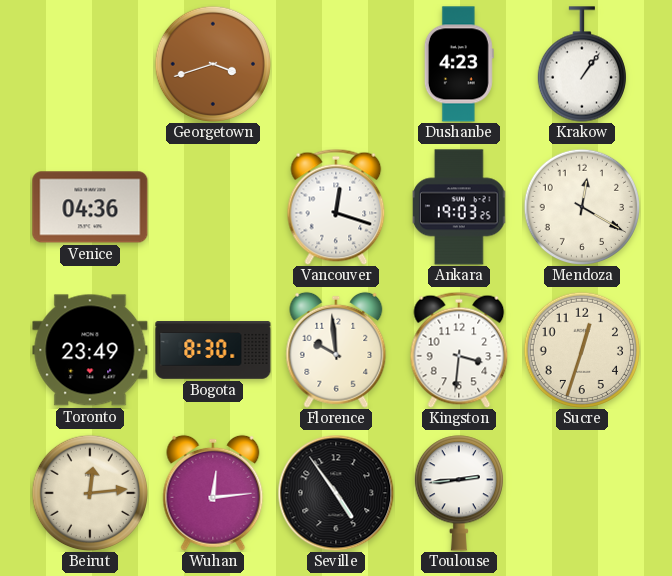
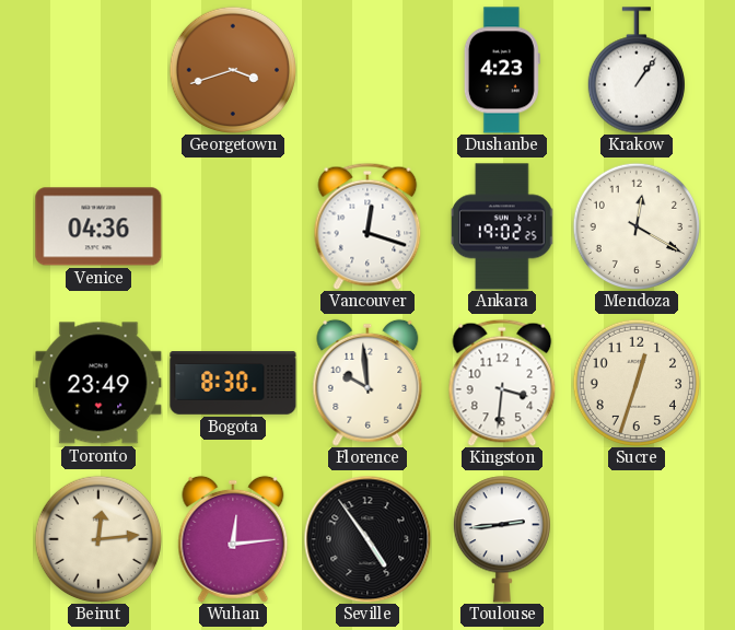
Ankara: 19:03 -> 19:02 (502, 226)
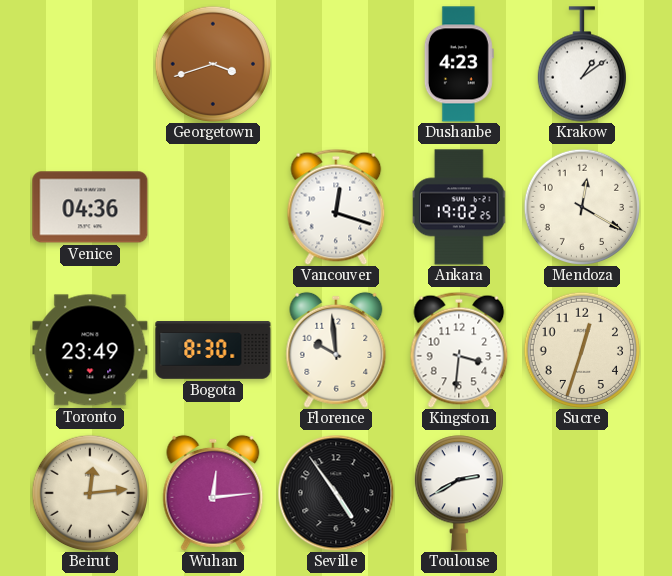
Krakow: 1:06 -> 1:09 (582, 64)
Toulouse: 2:44 -> 2:40 (459, 493)
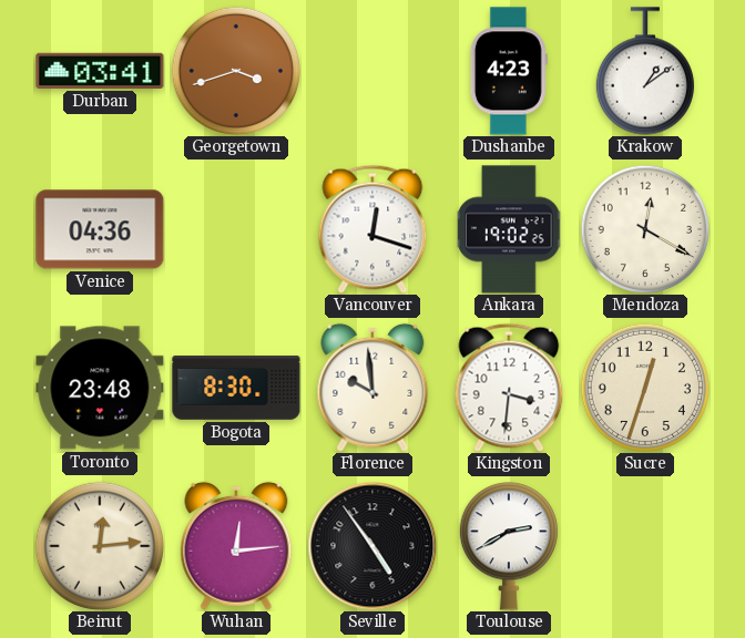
Durban: none -> 03:41 (100, 71)
Toronto: 23:49 -> 23:48 (100, 388)
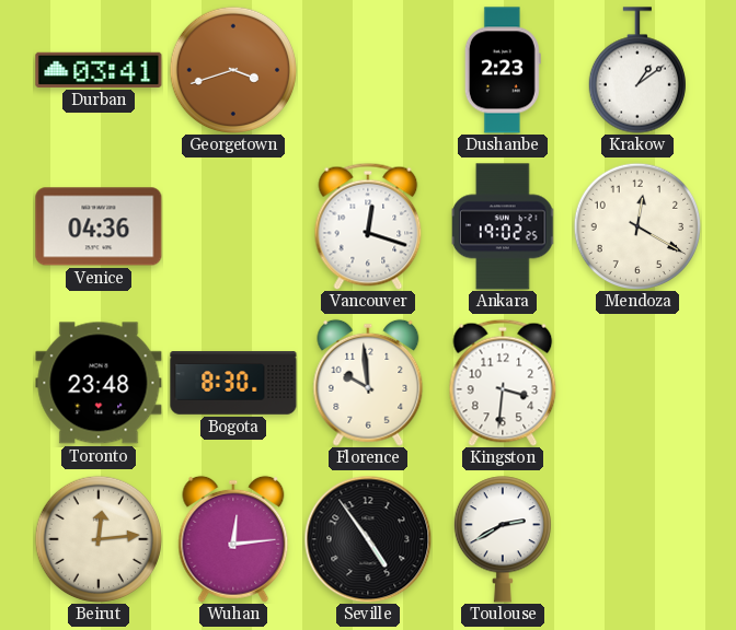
Dushanbe: 4:23 -> 2:23 (503, 70)
Sucre: 12:33 -> none (644, 387)
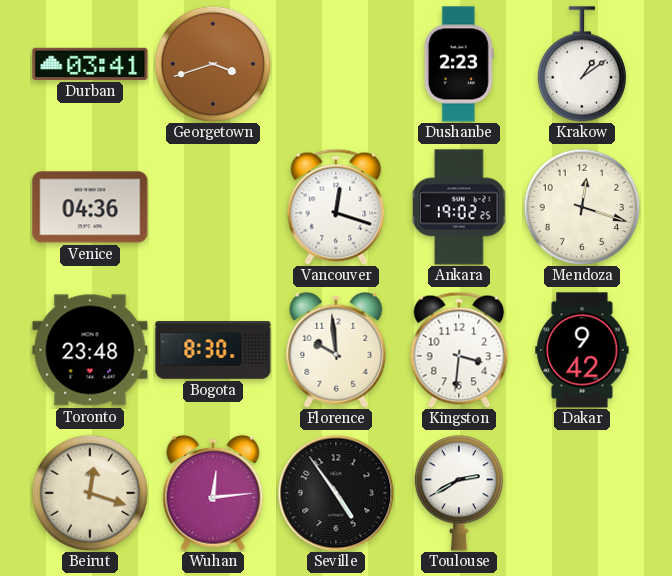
Mendoza: 12:20 -> 12:18 (581, 206)
Dakar: none -> 9:42 (582, 350)
Beirut: 12:14 -> 12:18 (89, 492)
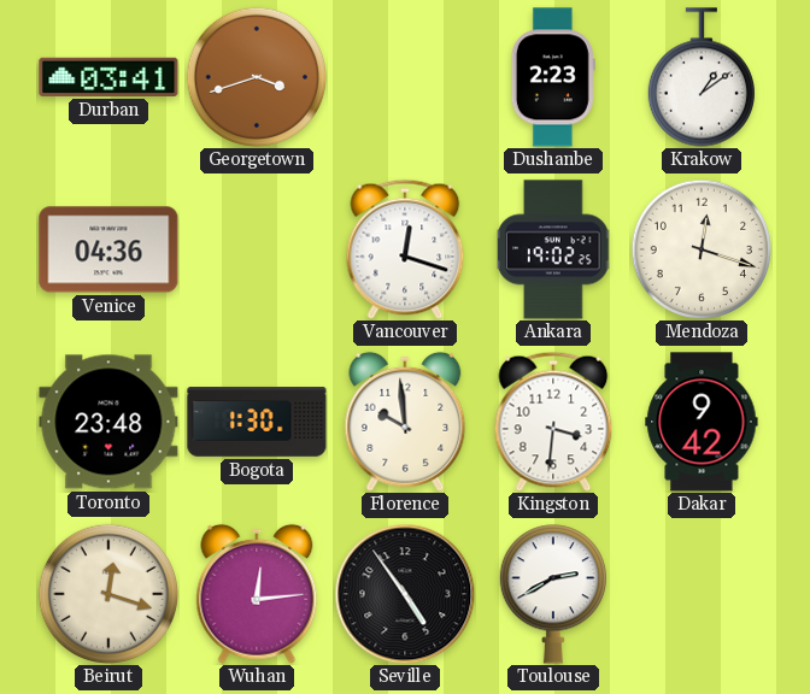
Bogota: 8:30 -> 1:30 (257, 422)
